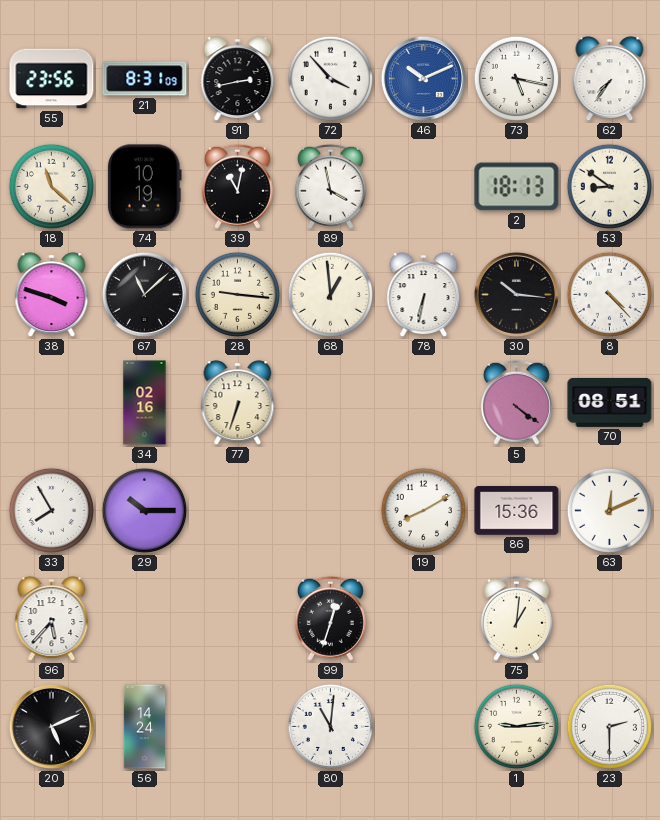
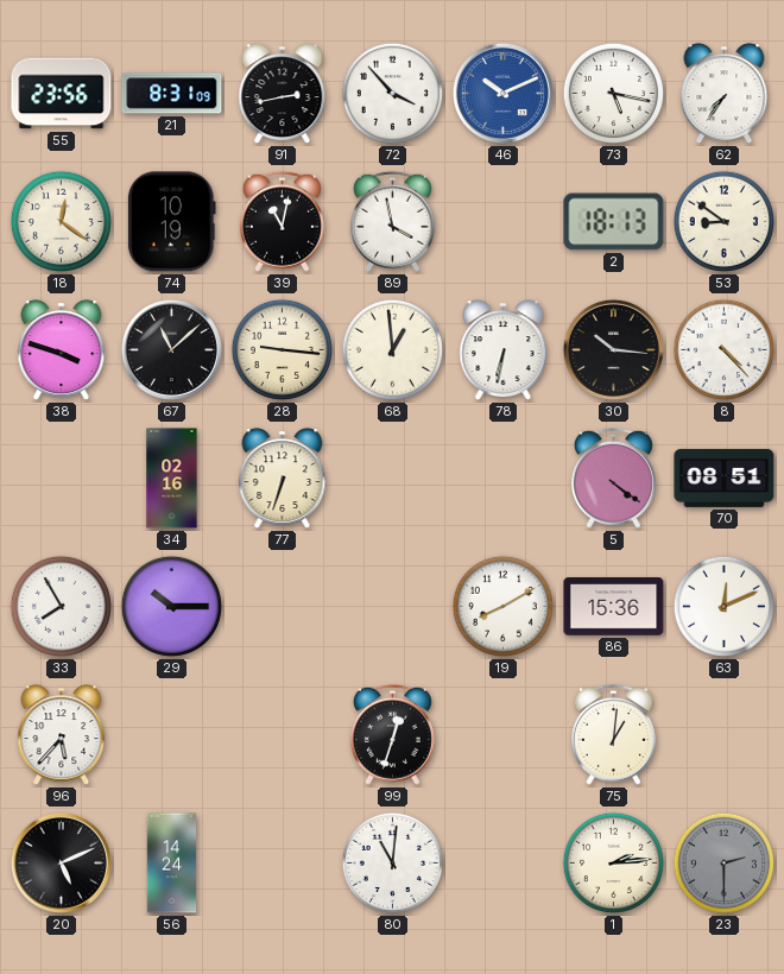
18: 11:22 -> 12:21 (61, 221)
1: 9:14 -> 2:14 (613, 862)
23 dial: white -> grey (723, 862)
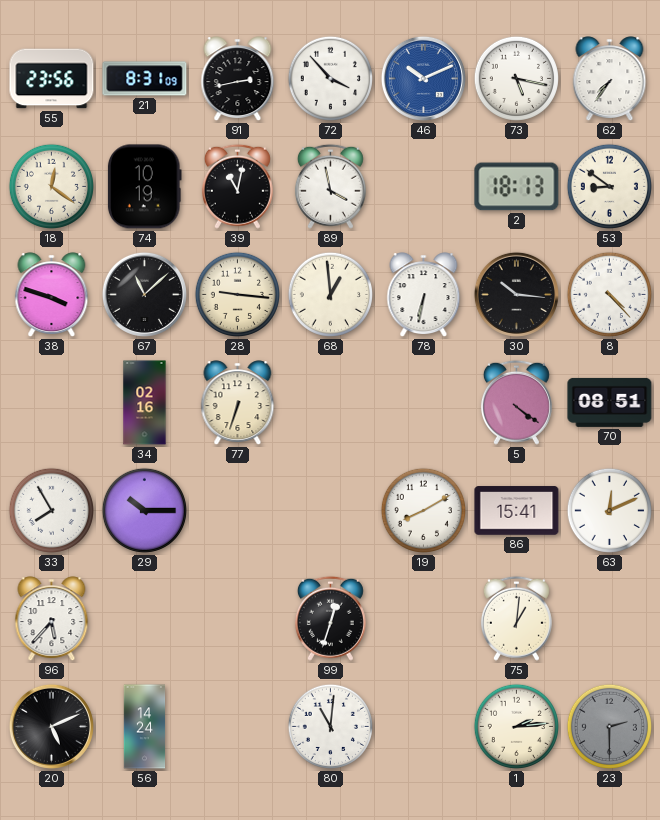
86: 15:36 -> 15:41 (517, 511)
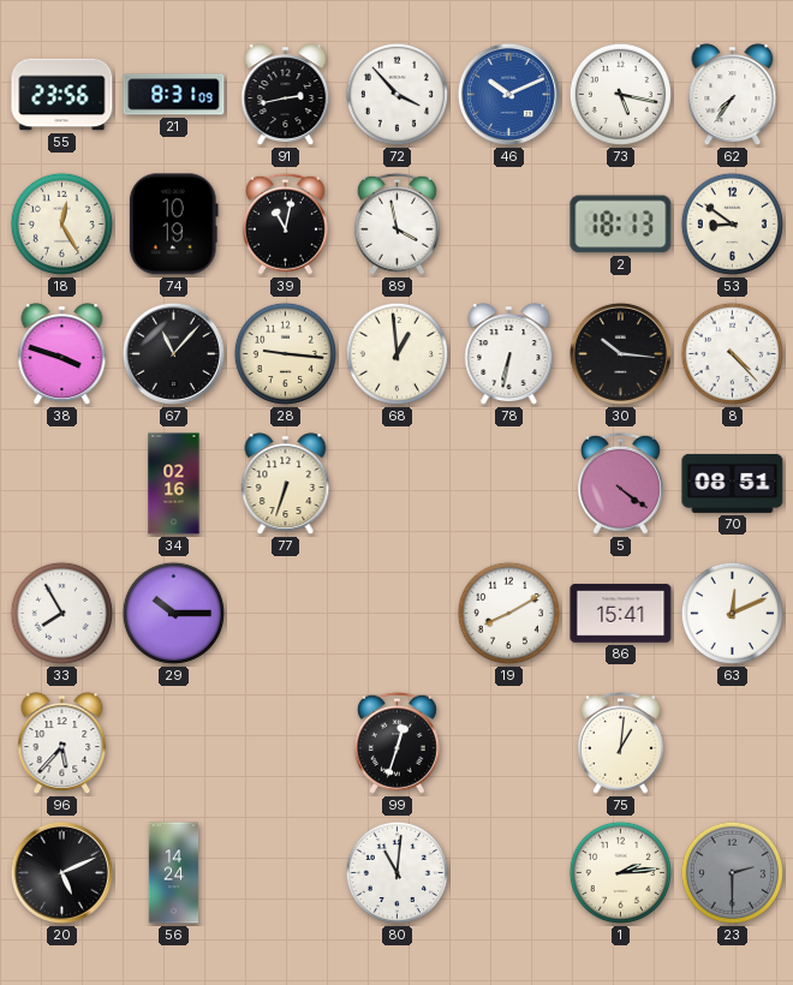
18: 12:21 -> 12:25 (61, 223)
67: 11:08 -> 11:07 (173, 353)
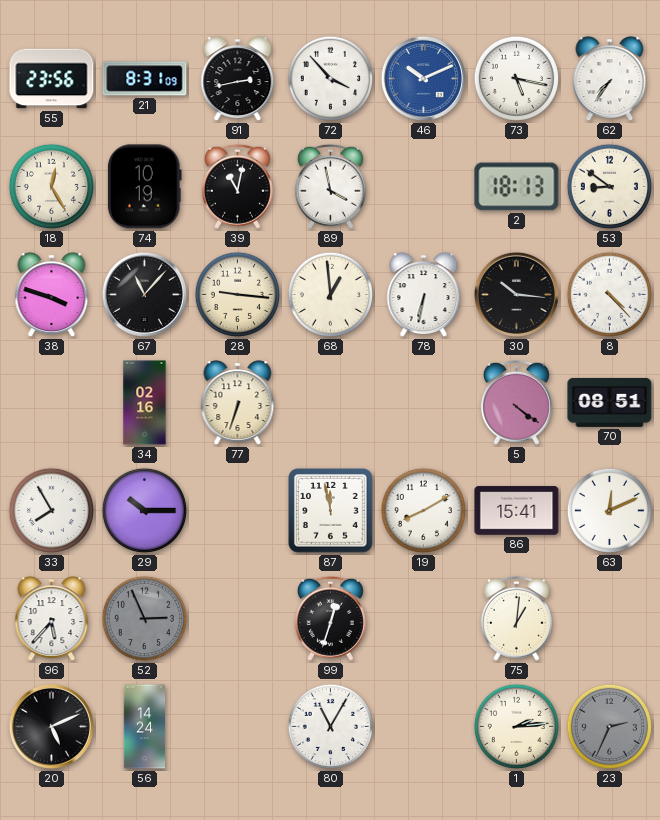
87: none -> 11:58 (331, 511)
52: none -> 2:56 (144, 618)
80: 11:01 -> 11:05 (330, 726)
23: 2:30 -> 2:34 (609, 726)
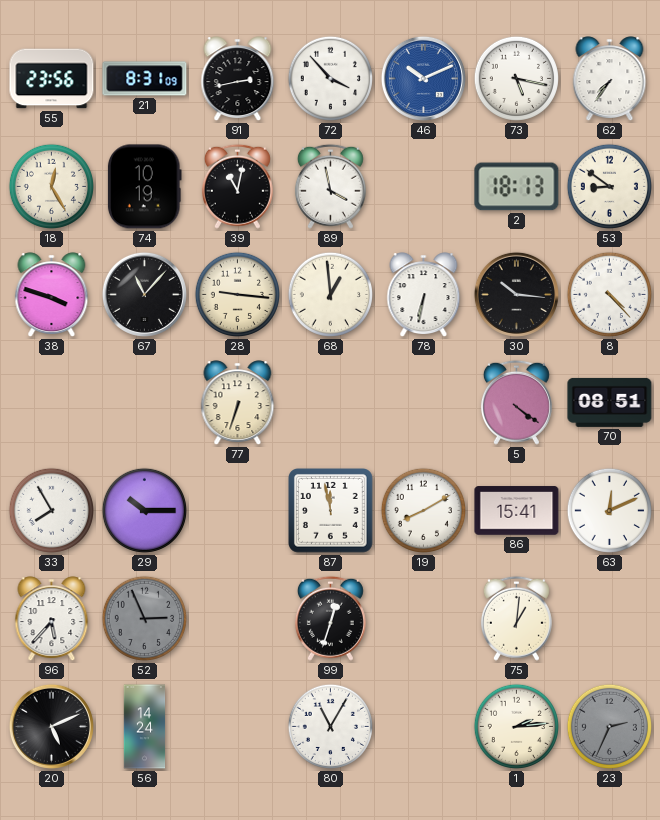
34: 02:16 -> none (145, 403)
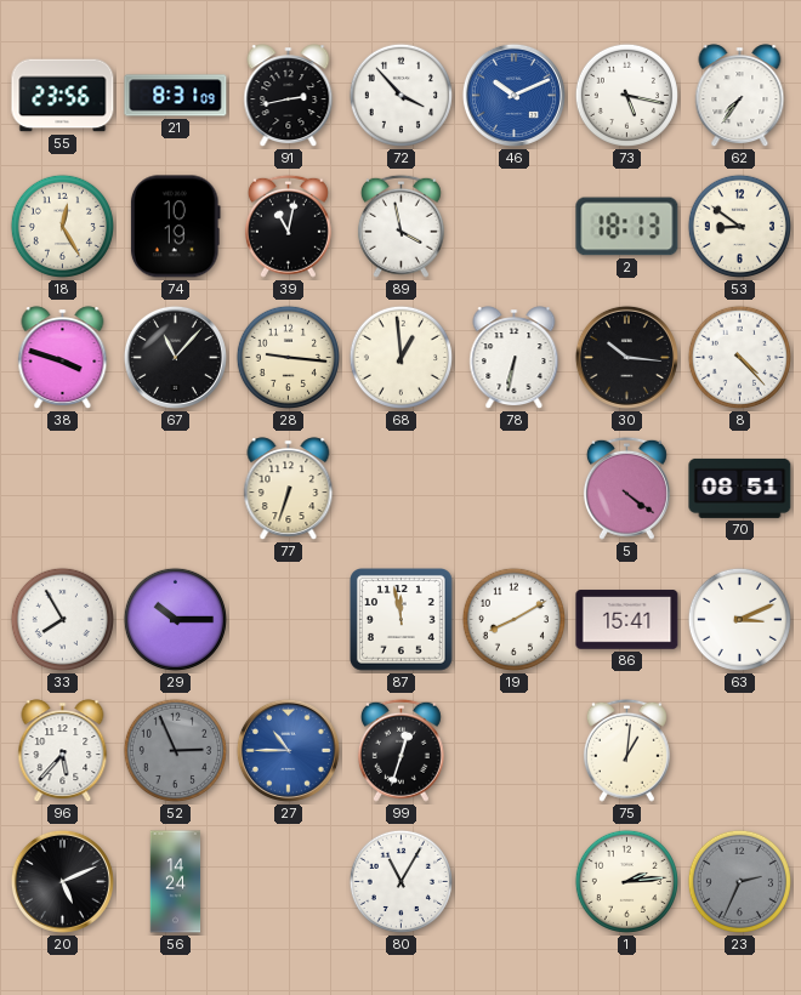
63: 12:11 -> 3:11 (739, 619)
27: none -> 10:45 (288, 750)
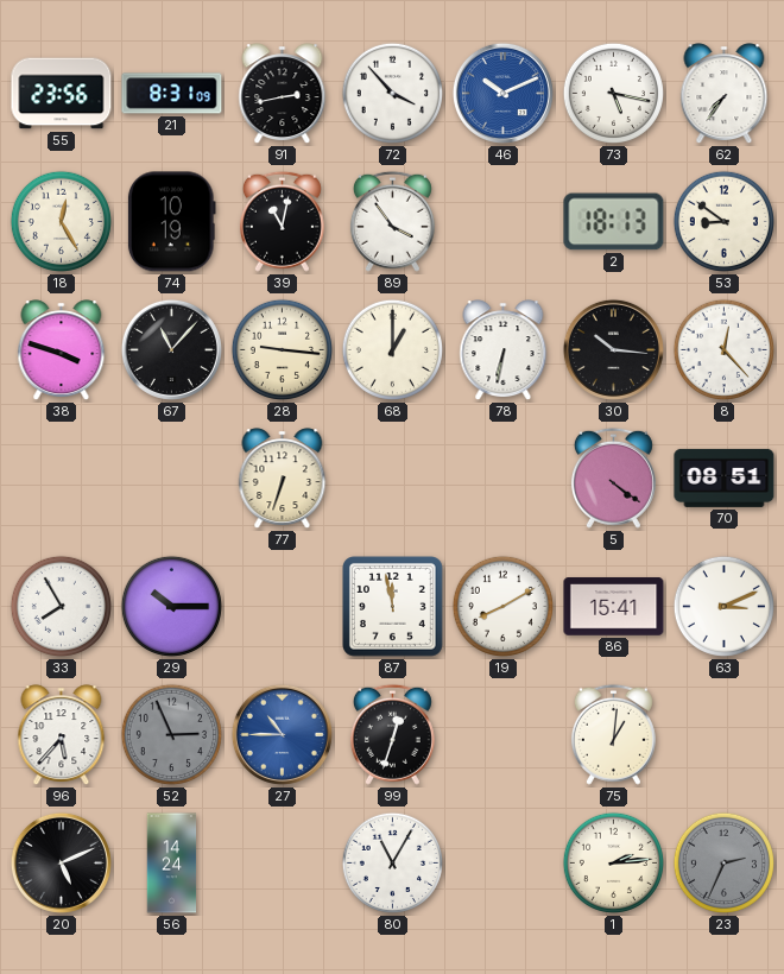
89: 3:58 -> 3:54 (392, 221)
68: 12:59 -> 1:00 (392, 349)
8: 4:23 -> 12:23 (723, 349)
